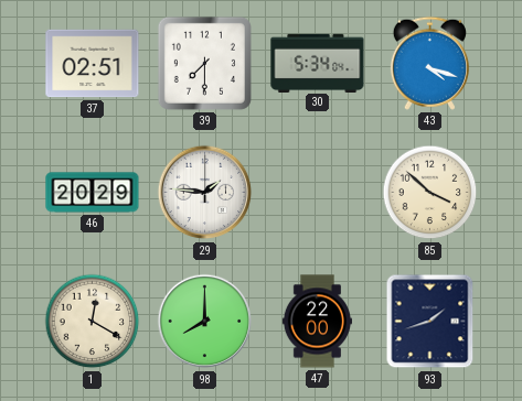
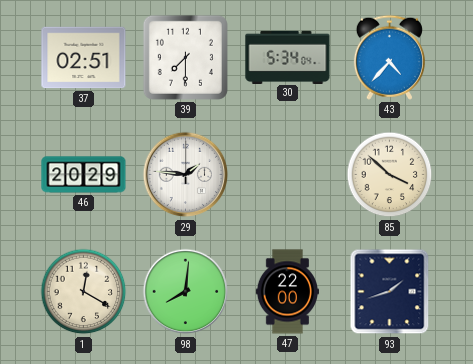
43: 4:18 -> 4:37 (389, 57)
98: 8:00 -> 8:01 (186, 292)
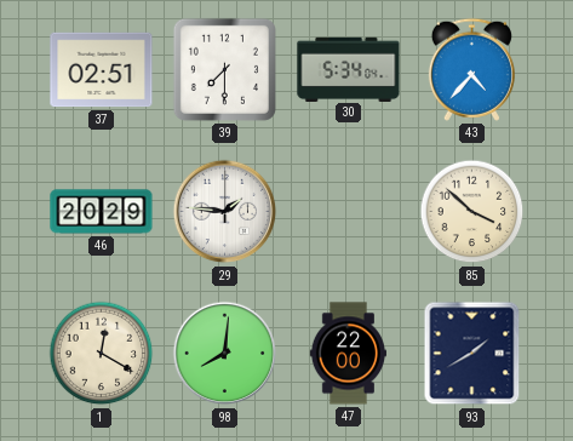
93: 1:42 -> 1:40 (472, 354)
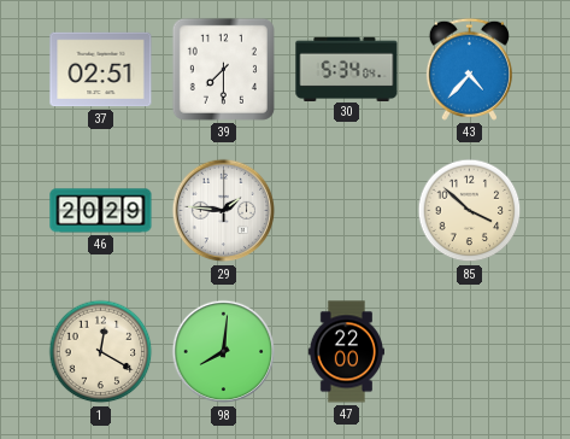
93: 1:40 -> none (472, 354)
